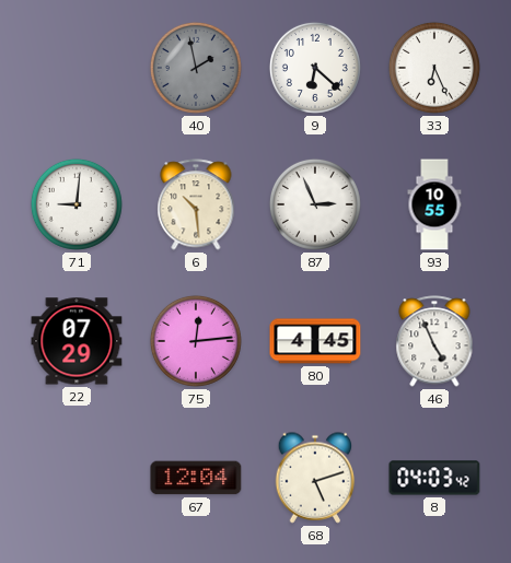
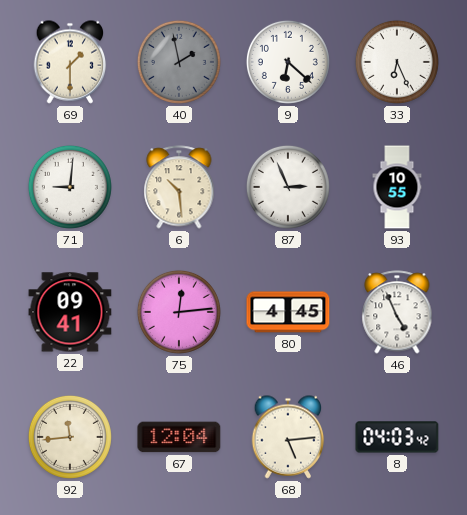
69: none -> 1:30 (70, 62)
22: 07:29 -> 09:41 (70, 312)
92: none -> 11:44 (70, 437)
68: 5:12 -> 5:14 (288, 437)
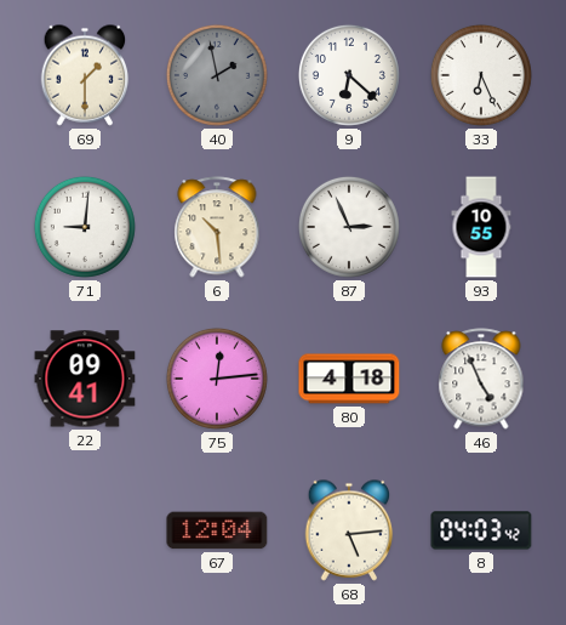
80: 4:45 -> 4:18 (349, 379)
92: 11:44 -> none (70, 437)
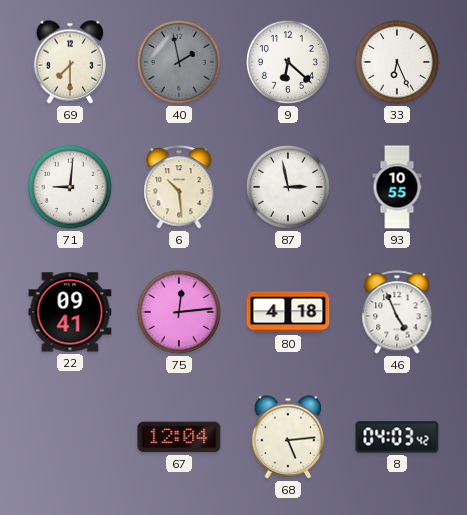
69: 1:30 -> 7:30 (70, 62)
87: 2:56 -> 2:58 (288, 187)
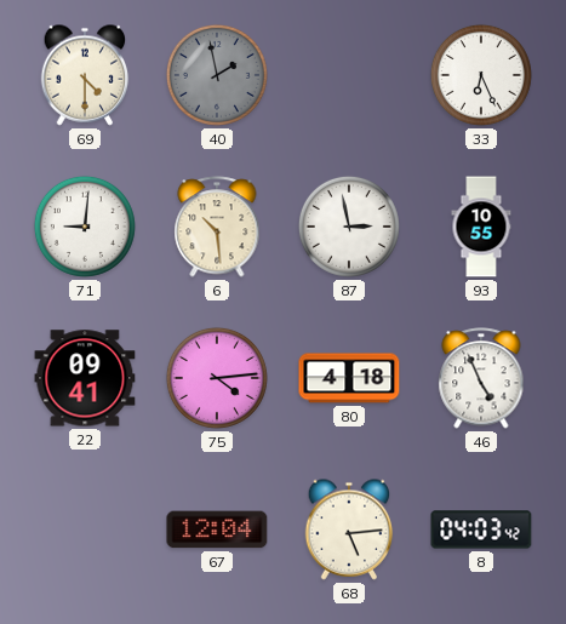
69: 7:30 -> 4:30 (85, 75)
9: 6:22 -> none (288, 62)
75: 12:14 -> 4:14 (217, 378)
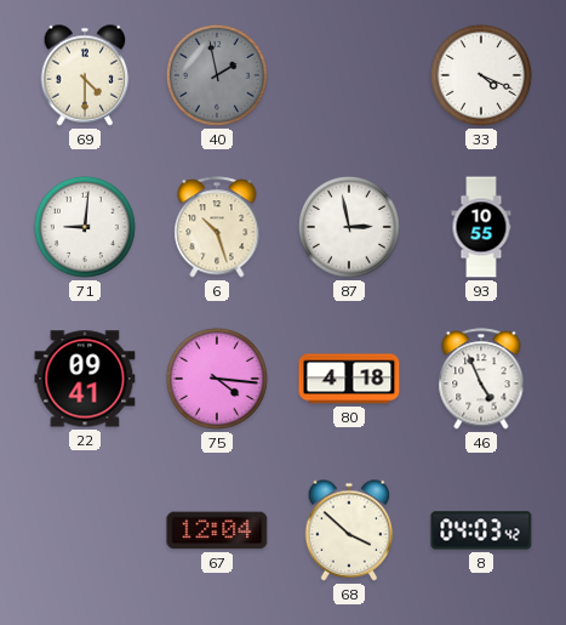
33: 6:26 -> 4:19 (481, 75)
6: 10:29 -> 10:27 (217, 227)
75: 4:14 -> 4:16 (217, 379)
68: 5:14 -> 3:52 (349, 530)
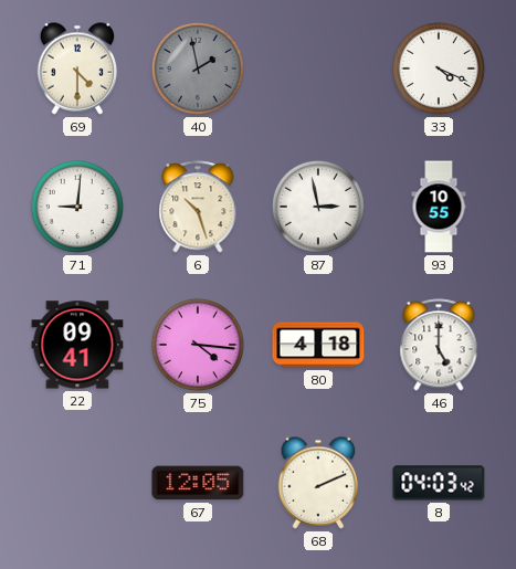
46: 4:56 -> 5:00 (439, 345)
67: 12:04 -> 12:05 (198, 483)
68: 3:52 -> 2:11 (318, 483)
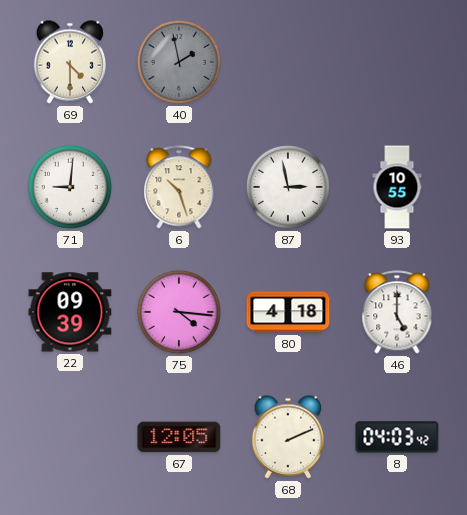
33: 4:19 -> none (439, 69)
22: 09:41 -> 09:39 (70, 312)
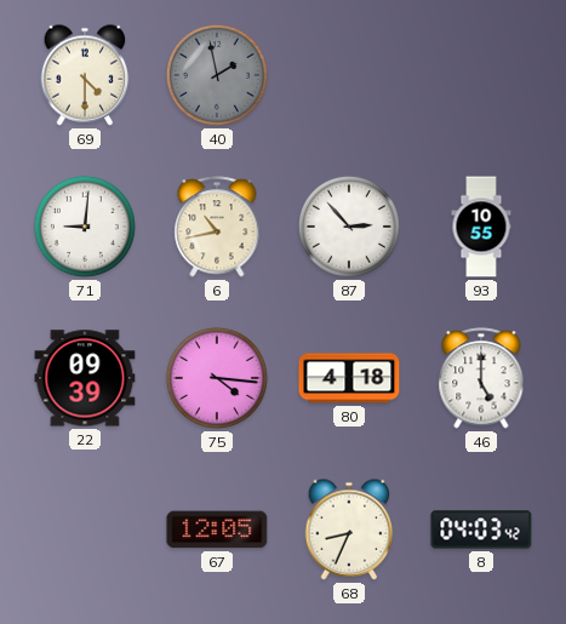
6: 10:27 -> 10:43 (217, 227)
87: 2:58 -> 2:53 (349, 227)
68: 2:11 -> 8:34 (349, 529)
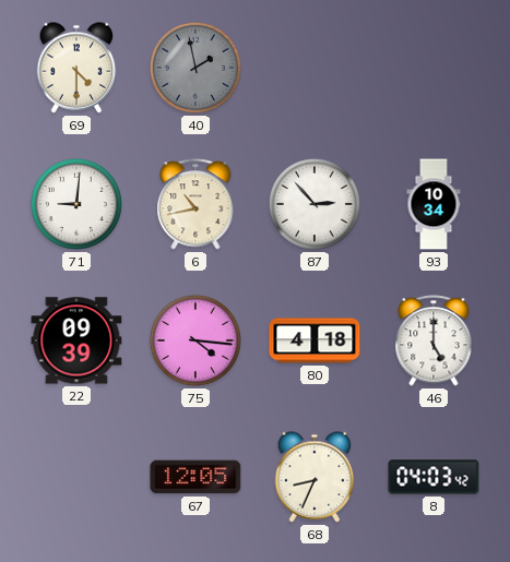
93: 10:55 -> 10:34 (434, 204)
